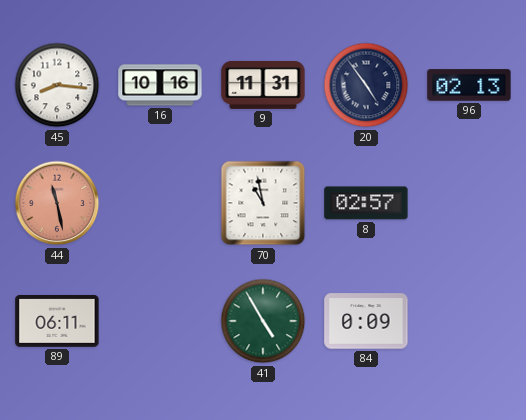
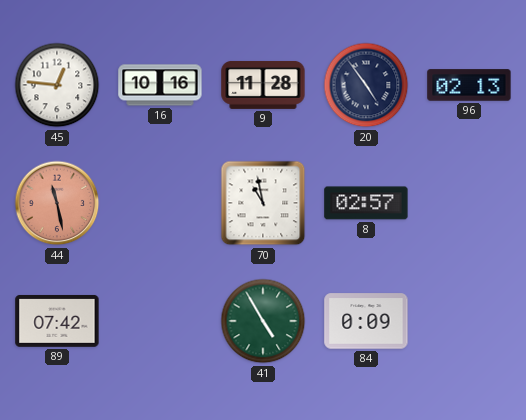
45: 8:16 -> 12:46 (57, 85)
9: 11:31 -> 11:28 (263, 85)
89: 06:11 -> 07:42 (57, 321)
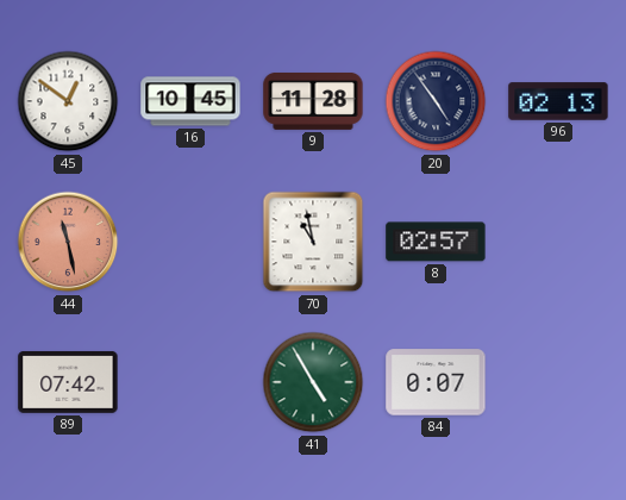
45: 12:46 -> 12:51 (68, 101)
16: 10:16 -> 10:45 (190, 101)
84: 0:09 -> 0:07 (436, 382)
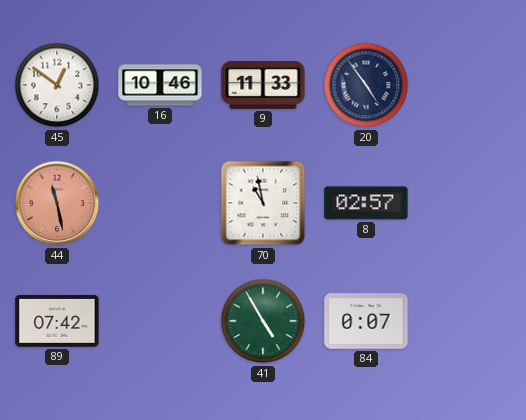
16: 10:45 -> 10:46 (160, 85)
9: 11:28 -> 11:33 (263, 85)
96: 02:13 -> none (558, 101)
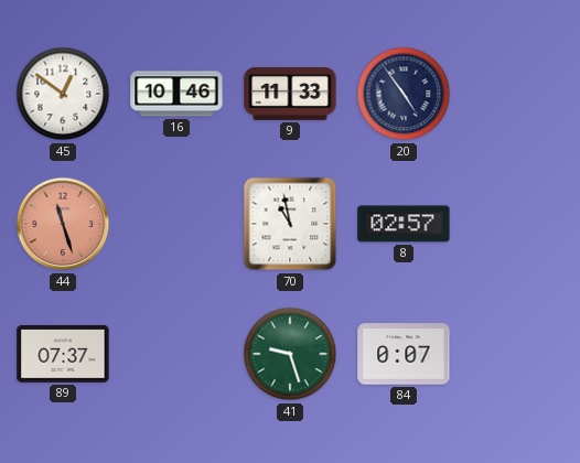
44: 11:28 -> 11:27 (63, 224)
89: 07:42 -> 07:37 (63, 354)
41: 4:55 -> 9:27 (290, 354)
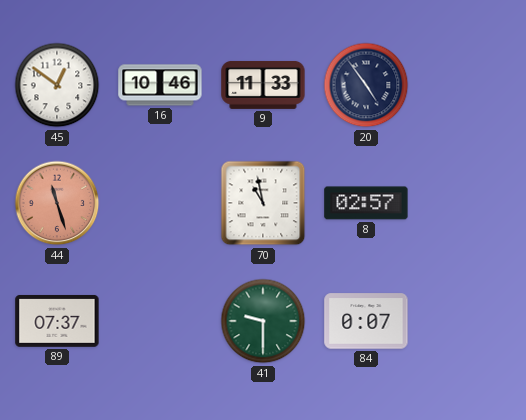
41: 9:27 -> 9:30 (263, 321)
